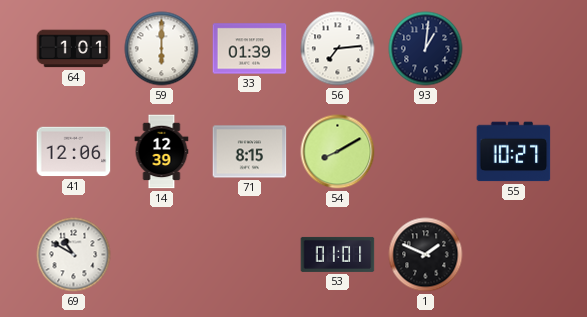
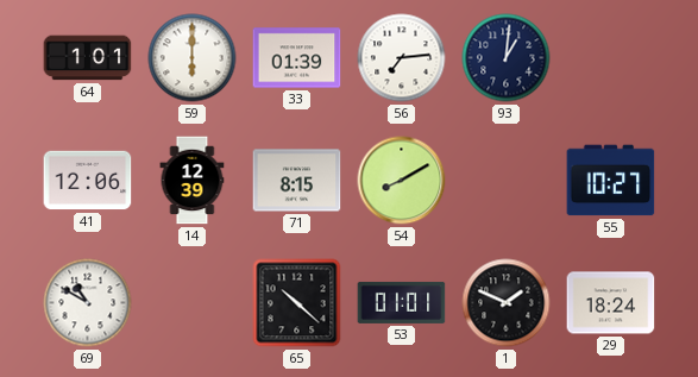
65: none -> 10:22 (297, 303)
29: none -> 18:24 (611, 303)
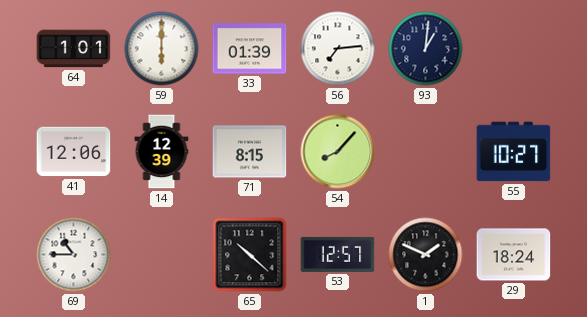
54: 8:10 -> 8:07 (338, 152)
69: 10:50 -> 10:45 (74, 255)
53: 01:01 -> 12:57 (338, 254)
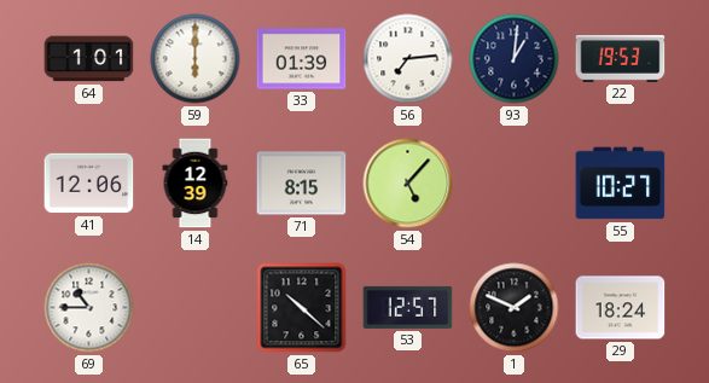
22: none -> 19:53 (621, 59)
54: 8:07 -> 5:07 (408, 184)
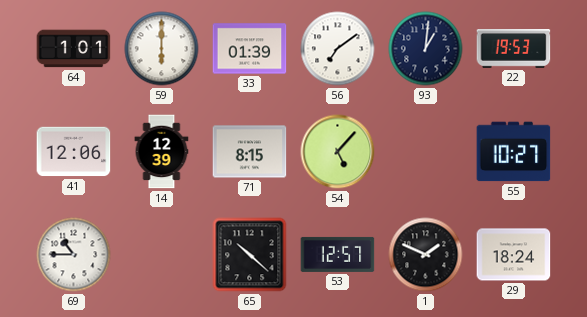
56: 7:14 -> 7:09 (338, 49)
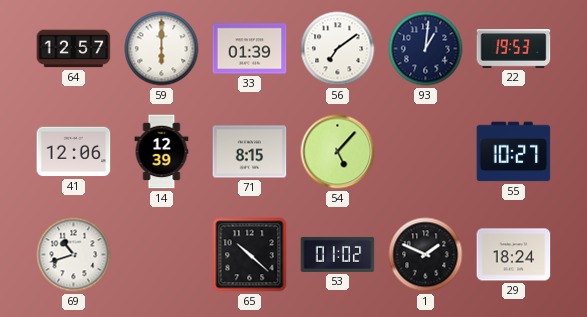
64: 1:01 -> 12:57 (74, 49)
69: 10:45 -> 10:42 (74, 255)
53: 12:57 -> 01:02 (338, 254)
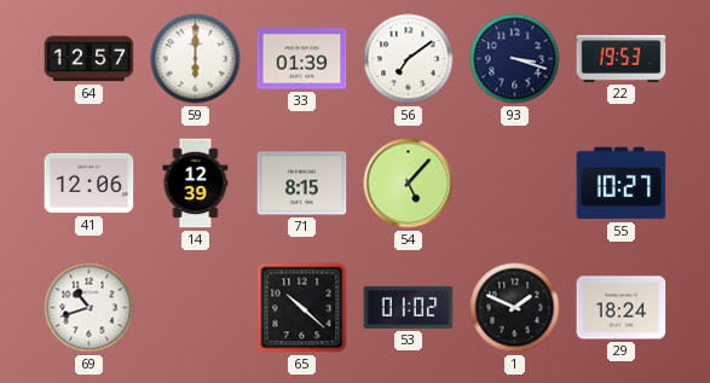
93: 1:01 -> 3:18 (515, 59)
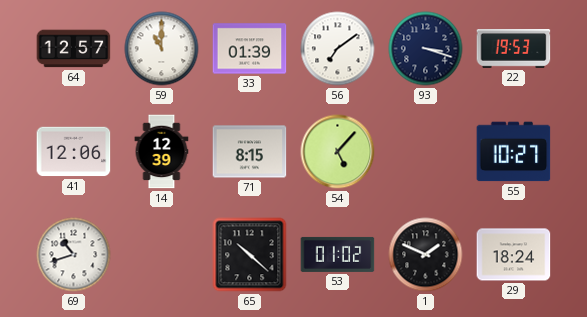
59: 6:00 -> 11:00 (162, 49)
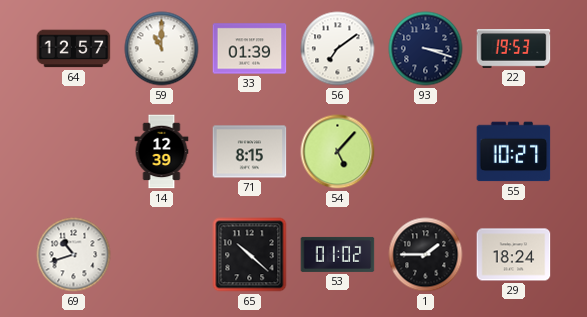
41: 12:06 -> none (74, 152)
1: 1:49 -> 1:45 (426, 255)
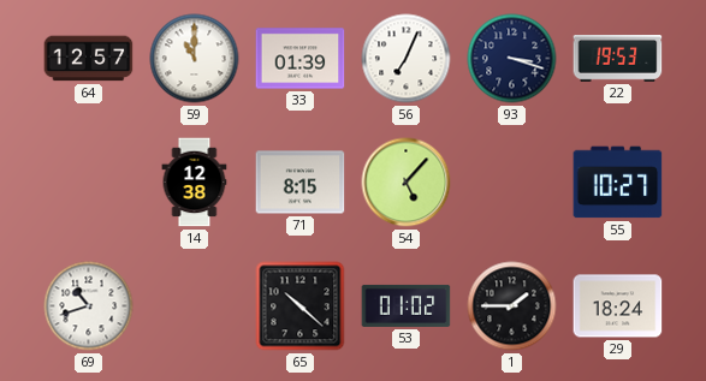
56: 7:09 -> 7:04 (407, 59)
14: 12:39 -> 12:38 (195, 183)
